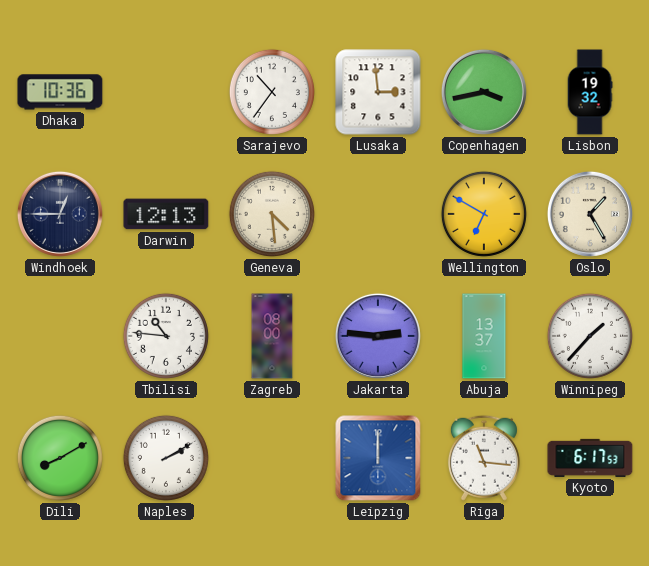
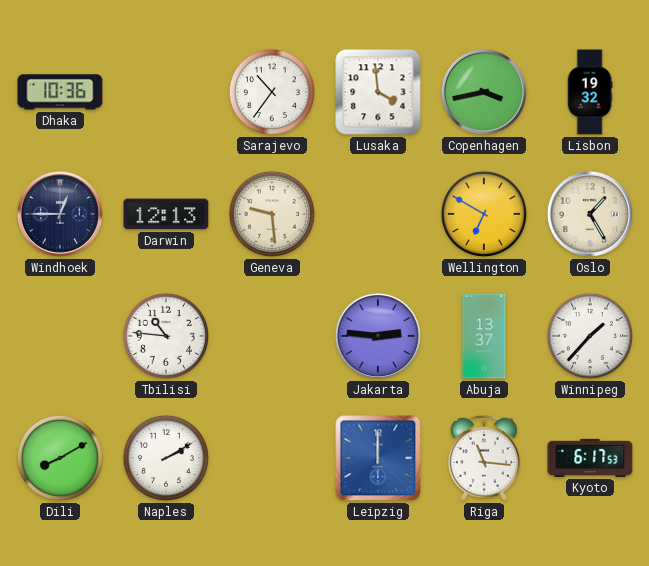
Lusaka: 2:59 -> 3:59 (378, 92)
Geneva: 4:29 -> 9:29 (272, 214)
Zagreb: 08:00 -> none (272, 336)
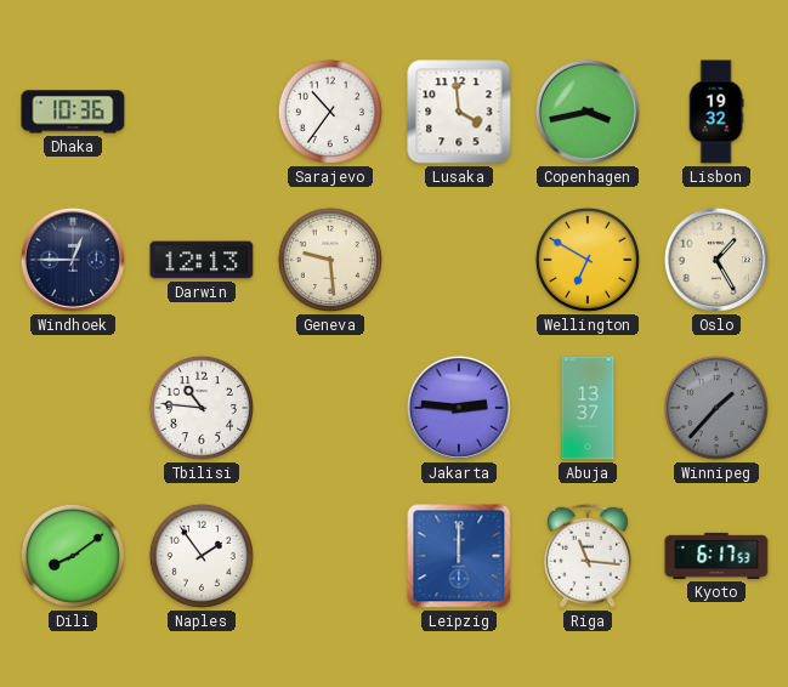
Winnipeg dial: white -> grey (716, 408)
Dili: 8:10 -> 8:09 (73, 556)
Naples: 2:10 -> 1:54 (202, 556)
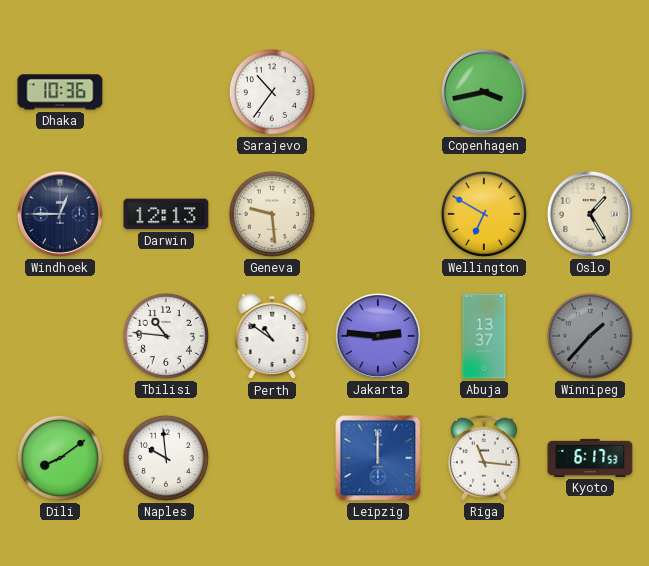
Lusaka: 3:59 -> none (459, 112)
Lisbon: 19:32 -> none (716, 112)
Perth: none -> 10:51 (272, 337)
Naples: 1:54 -> 9:59 (166, 458)
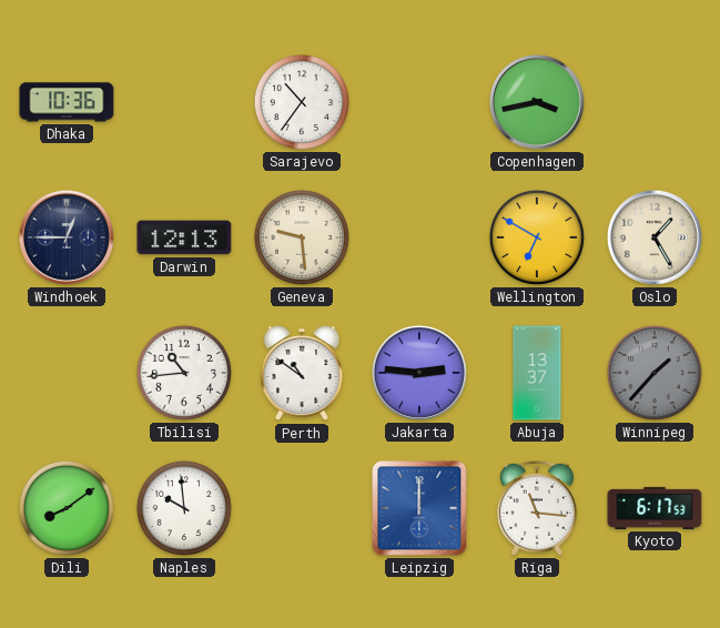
Tbilisi: 10:46 -> 10:44 (184, 373)
